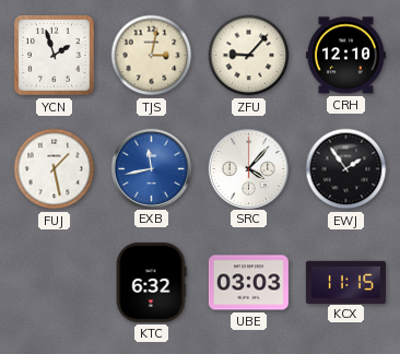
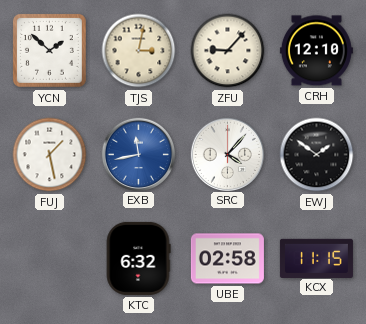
YCN: 1:57 -> 1:52 (49, 50)
EWJ: 1:54 -> 1:51 (317, 155)
UBE: 03:03 -> 02:58 (227, 259)
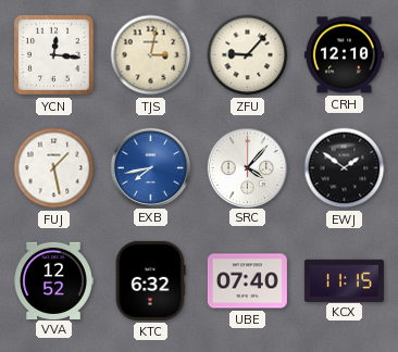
YCN: 1:52 -> 12:16 (53, 54)
EXB: 11:43 -> 7:43 (150, 167)
VVA: none -> 12:52 (53, 280)
UBE: 02:58 -> 07:40 (247, 281)
